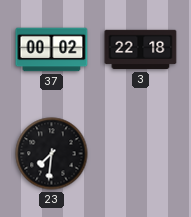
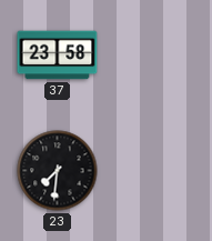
37: 00:02 -> 23:58 (58, 56)
3: 22:18 -> none (141, 50)
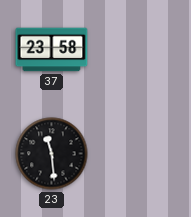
23: 7:31 -> 11:29 (52, 154)
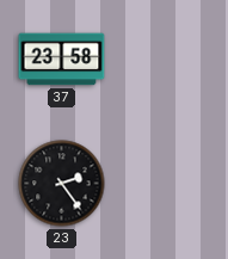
23: 11:29 -> 2:24 (62, 184)
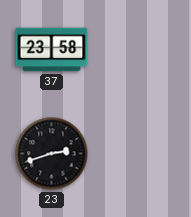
23: 2:24 -> 2:42 (52, 154)
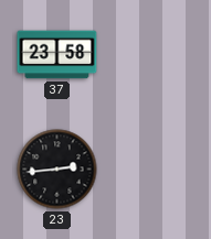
23: 2:42 -> 2:44 (57, 170)
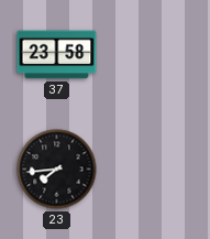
23: 2:44 -> 7:44 (57, 170)
